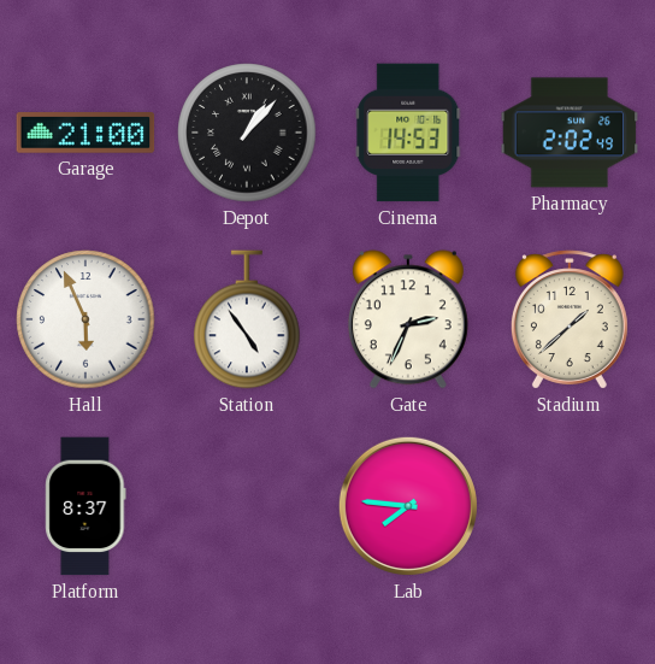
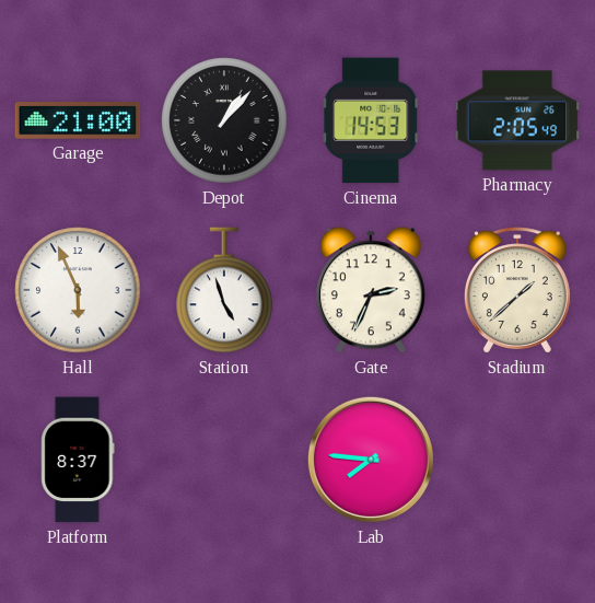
Pharmacy: 2:02 -> 2:05 (517, 120)
Station: 4:54 -> 4:57 (224, 290)
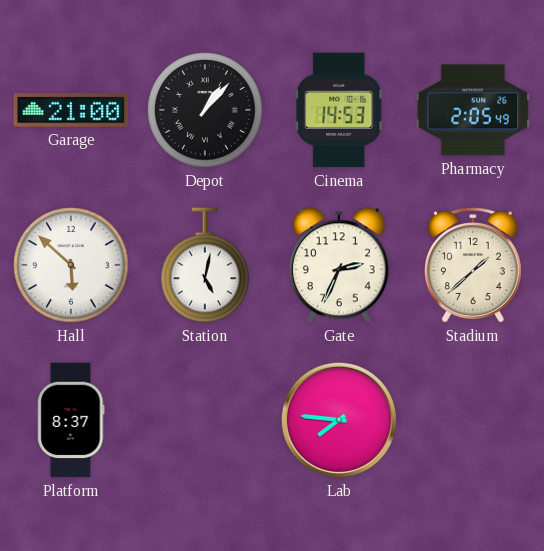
Hall: 5:56 -> 5:52 (71, 265)
Station: 4:57 -> 5:02 (205, 265)
